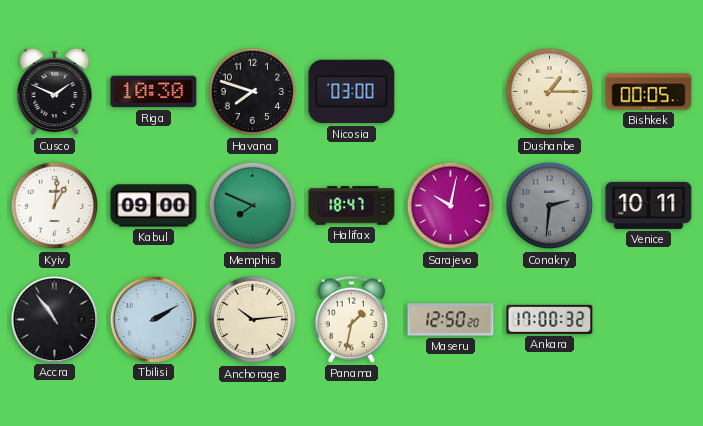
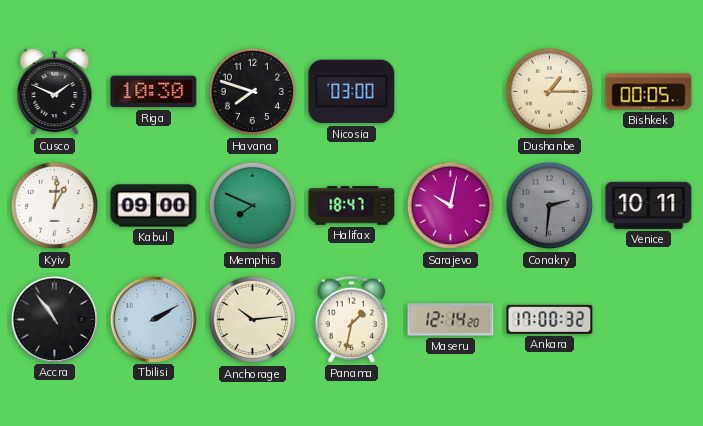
Maseru: 12:50 -> 12:14 (451, 320)
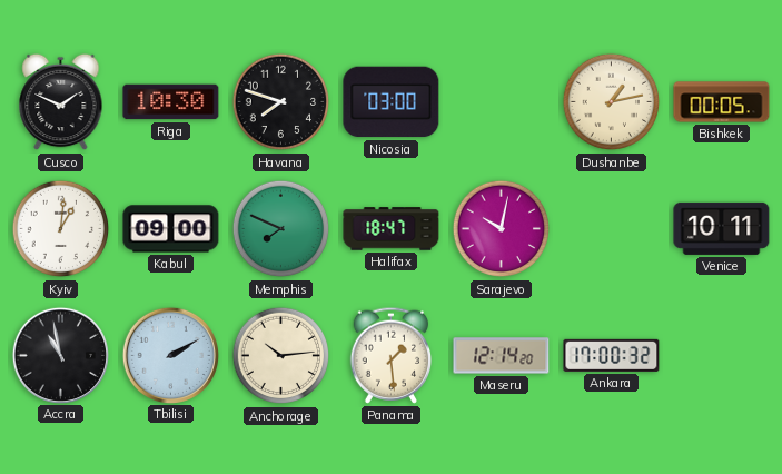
Dushanbe: 1:15 -> 1:13 (612, 102)
Conakry: 2:31 -> none (550, 206)
Accra: 10:54 -> 10:58 (60, 355)
Panama: 1:32 -> 1:29 (392, 355)
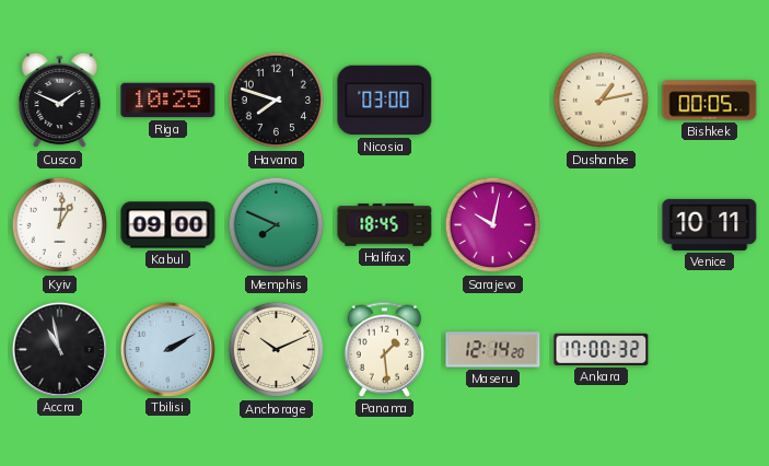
Riga: 10:30 -> 10:25 (168, 101)
Halifax: 18:47 -> 18:45 (385, 225)
Anchorage: 10:14 -> 10:11 (277, 350)
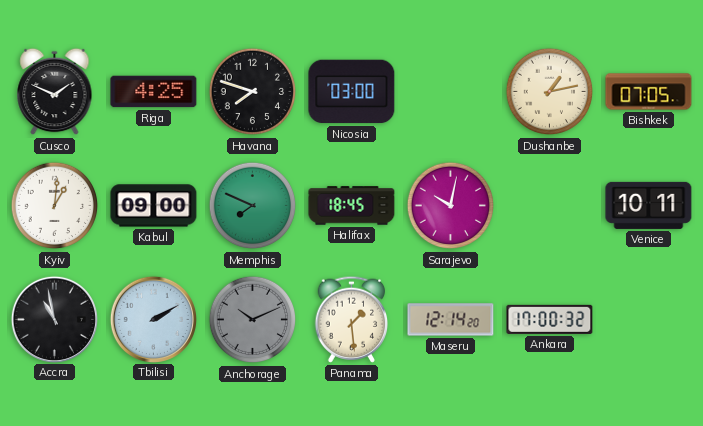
Riga: 10:25 -> 4:25 (154, 92)
Bishkek: 00:05 -> 07:05 (649, 92)
Anchorage dial: cream -> grey (253, 320)
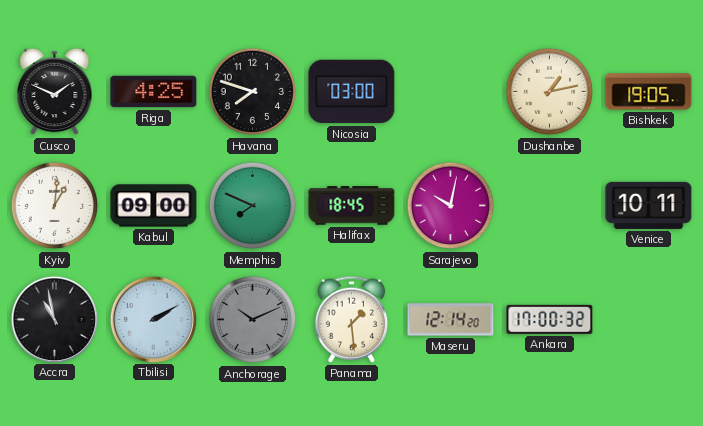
Bishkek: 07:05 -> 19:05 (649, 92)
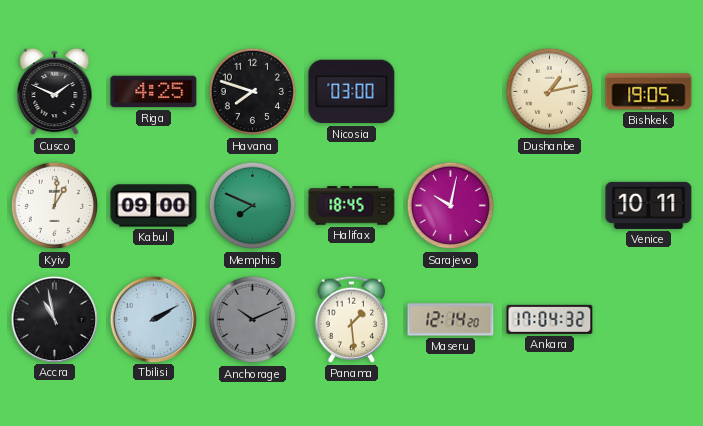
Ankara: 17:00 -> 17:04 (550, 319)
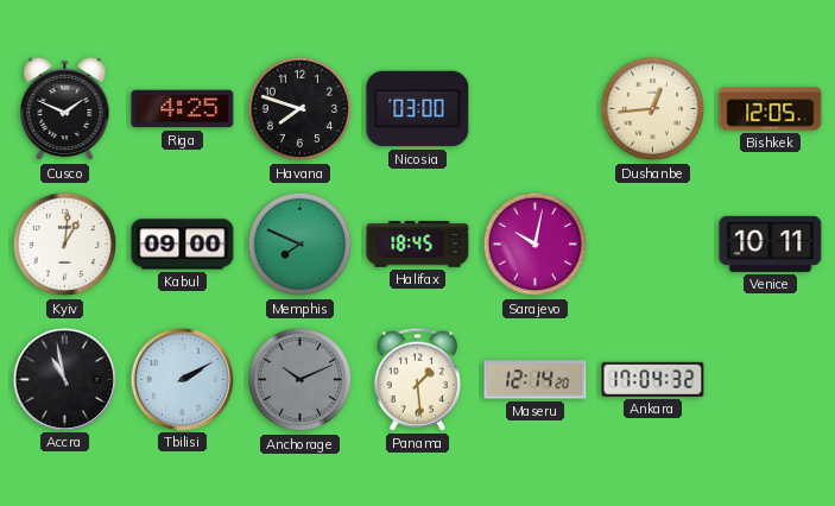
Dushanbe: 1:13 -> 12:44 (653, 109)
Bishkek: 19:05 -> 12:05 (771, 109)
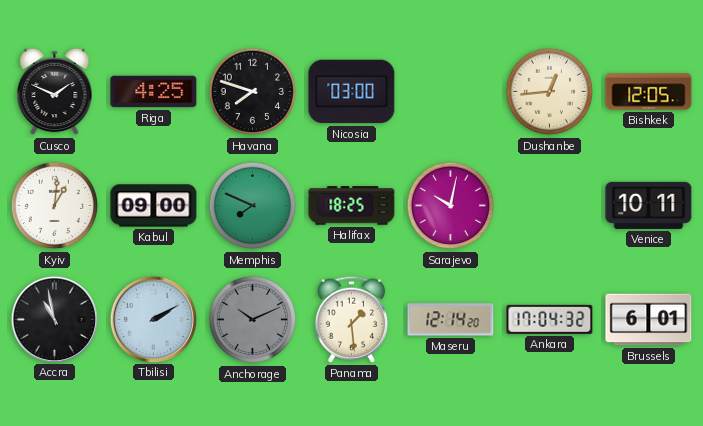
Halifax: 18:45 -> 18:25 (352, 206)
Brussels: none -> 6:01 (649, 320)
